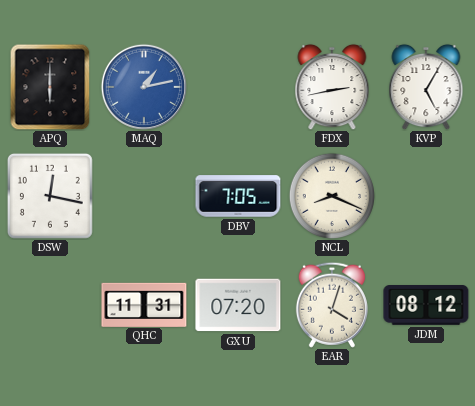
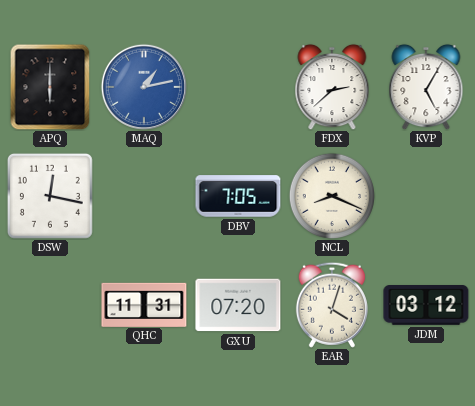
FDX: 2:43 -> 2:38 (332, 87)
JDM: 08:12 -> 03:12 (426, 306)
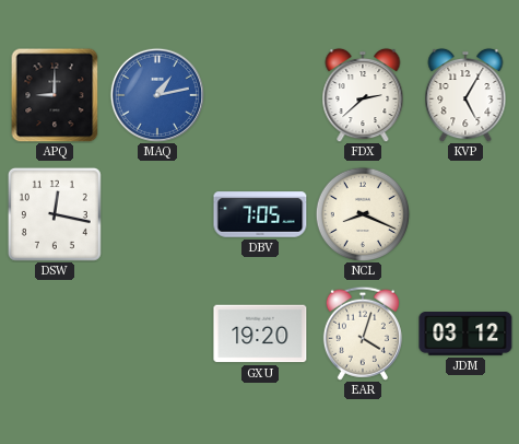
APQ: 6:00 -> 9:00 (55, 95)
QHC: 11:31 -> none (144, 304)
GXU: 07:20 -> 19:20 (260, 334)
